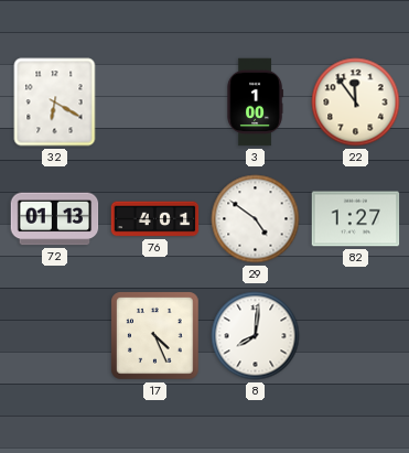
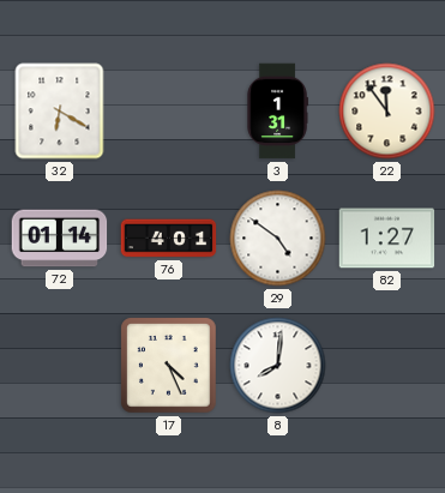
3: 1:00 -> 1:31 (277, 112)
72: 01:13 -> 01:14 (60, 239)
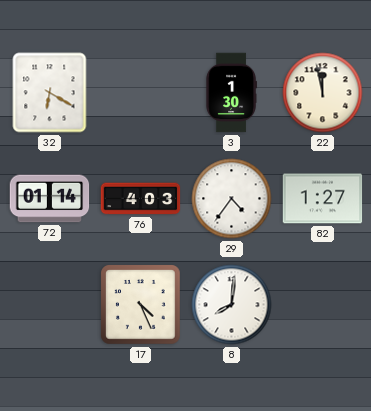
3: 1:31 -> 1:30 (231, 93)
22: 11:54 -> 11:58 (323, 93)
76: 4:01 -> 4:03 (141, 199)
29: 4:51 -> 4:36 (232, 199)
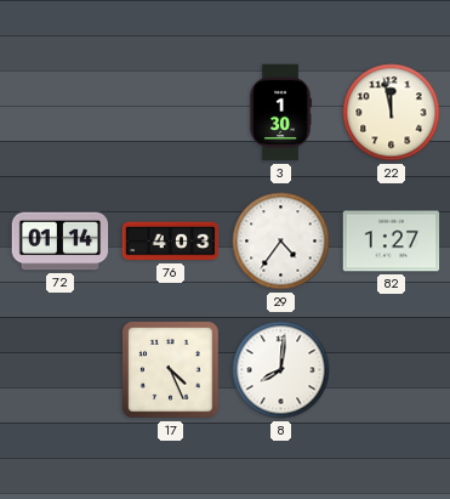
32: 6:20 -> none (50, 93)
